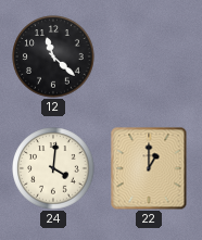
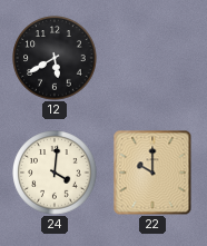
12: 11:22 -> 5:40 (55, 58)
22: 1:00 -> 10:00 (152, 173)
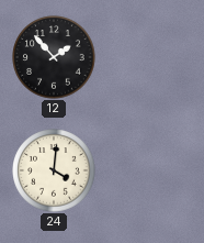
12: 5:40 -> 1:53 (54, 57)
22: 10:00 -> none (152, 173)
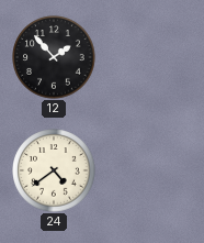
24: 4:01 -> 4:39 (54, 170)
